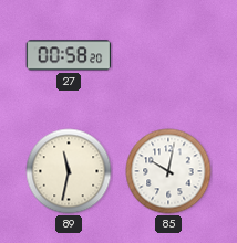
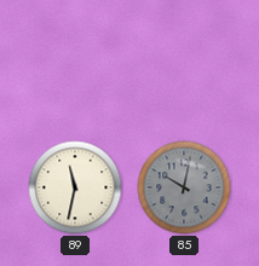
27: 00:58 -> none (69, 55)
85 dial: white -> grey (184, 187)
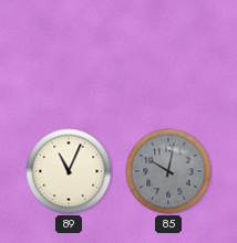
89: 11:32 -> 11:04 (69, 171)
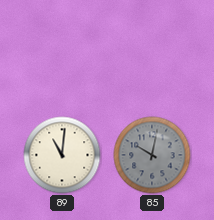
89: 11:04 -> 11:01 (62, 155)
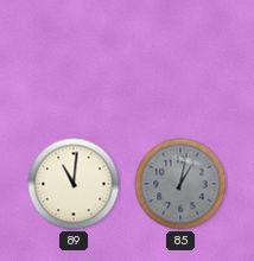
85: 10:02 -> 1:02 (180, 184)
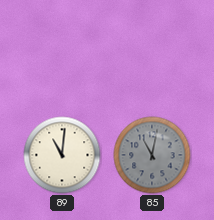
85: 1:02 -> 11:02 (152, 155)
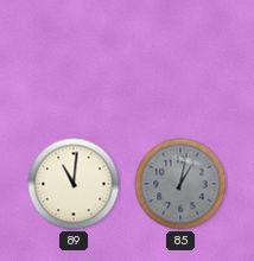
85: 11:02 -> 1:02 (180, 184)
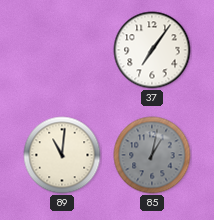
37: none -> 7:06 (152, 50)
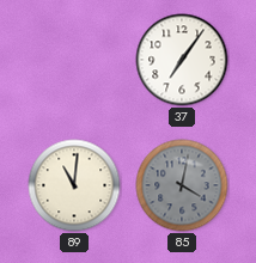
85: 1:02 -> 4:02 (182, 185)
